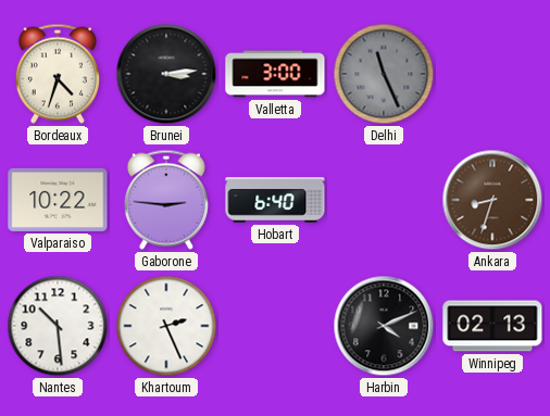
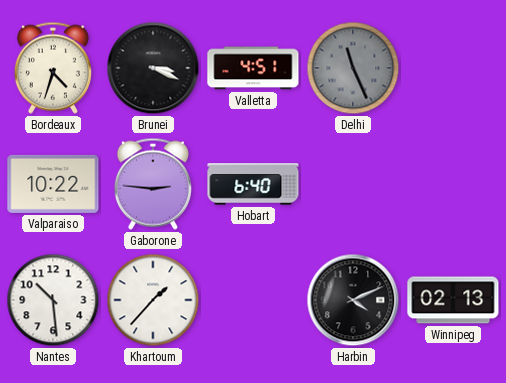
Brunei: 3:14 -> 3:19 (153, 68)
Valletta: 3:00 -> 4:51 (253, 68)
Ankara: 8:33 -> none (492, 200)
Khartoum: 2:26 -> 1:37 (153, 300)
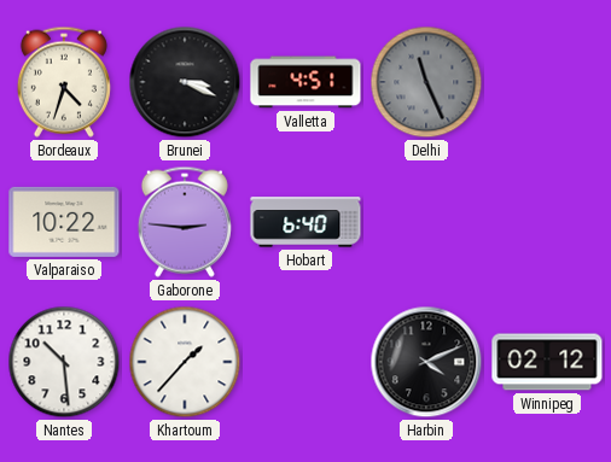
Winnipeg: 02:13 -> 02:12 (547, 362)
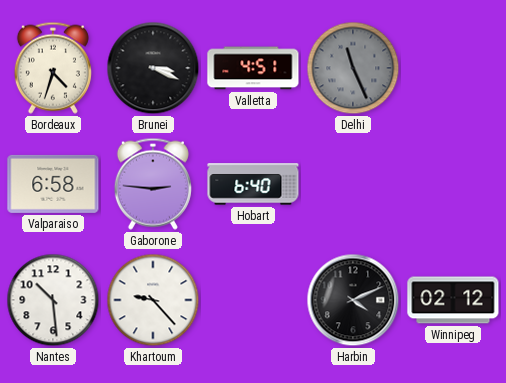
Valparaiso: 10:22 -> 6:58 (53, 184)
Khartoum: 1:37 -> 9:23 (153, 300)
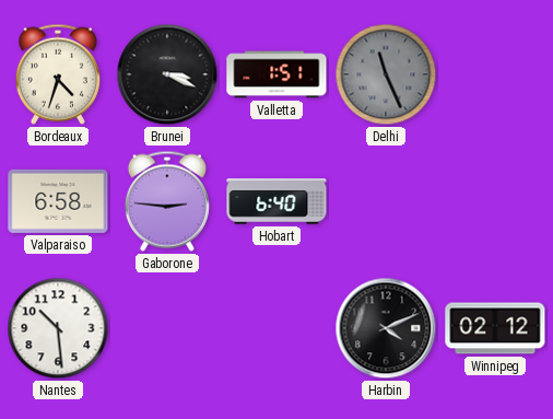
Valletta: 4:51 -> 1:51 (276, 74)
Khartoum: 9:23 -> none (153, 300)
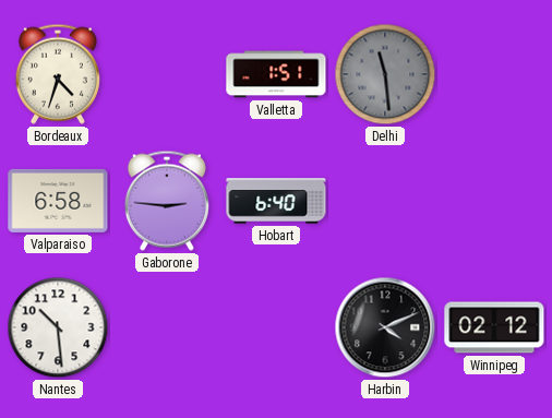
Brunei: 3:19 -> none (167, 74)
Delhi: 11:26 -> 11:29 (385, 74)
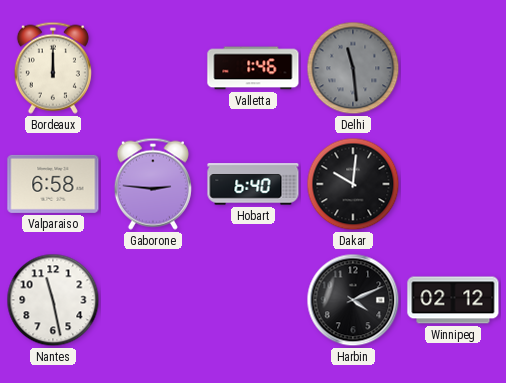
Bordeaux: 4:33 -> 12:00 (53, 68)
Valletta: 1:51 -> 1:46 (253, 68)
Dakar: none -> 10:01 (353, 184)
Nantes: 10:29 -> 11:28 (53, 300)
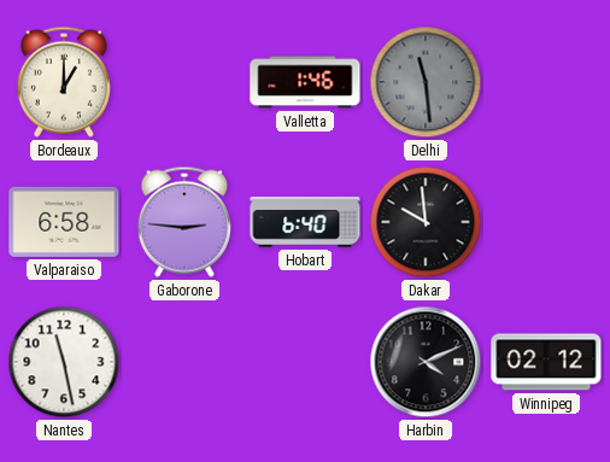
Bordeaux: 12:00 -> 1:00 (64, 82)
Dakar: 10:01 -> 9:59 (426, 222)
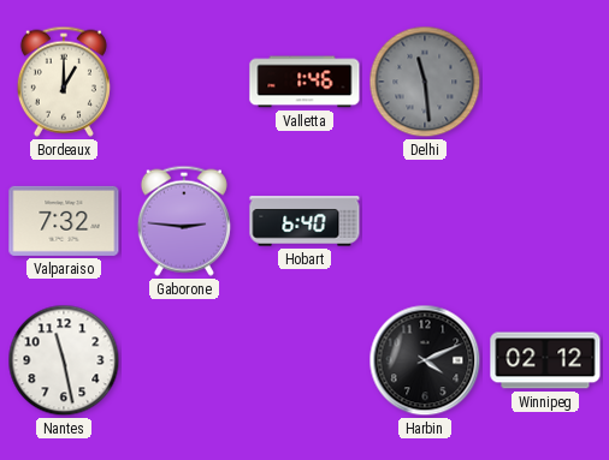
Valparaiso: 6:58 -> 7:32 (64, 221)
Dakar: 9:59 -> none (426, 222)
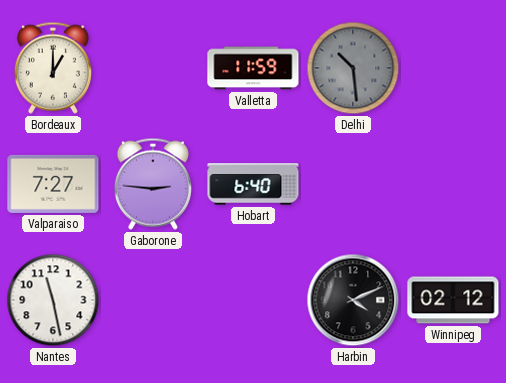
Valletta: 1:46 -> 11:59 (253, 68)
Delhi: 11:29 -> 10:29 (353, 68)
Valparaiso: 7:32 -> 7:27 (53, 184)
